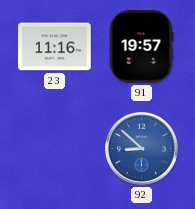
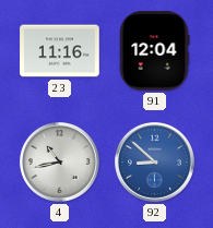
91: 19:57 -> 12:04 (154, 51)
4: none -> 10:43 (60, 163)
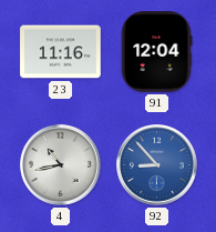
92: 8:52 -> 8:53 (157, 165)
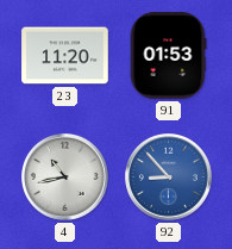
23: 11:16 -> 11:20 (65, 56)
91: 12:04 -> 01:53 (168, 56)
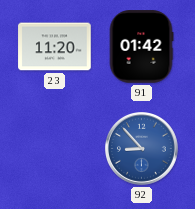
91: 01:53 -> 01:42 (141, 47)
4: 10:43 -> none (65, 178)
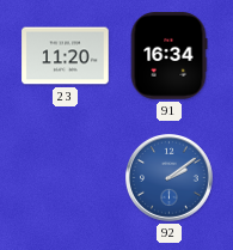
91: 01:42 -> 16:34 (168, 56)
92: 8:53 -> 2:09 (170, 178)
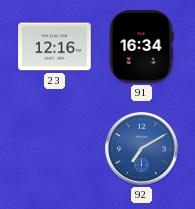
23: 11:20 -> 12:16 (55, 47)
92: 2:09 -> 7:10 (142, 149)
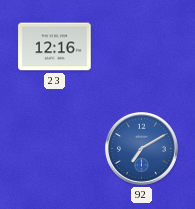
91: 16:34 -> none (141, 47)
